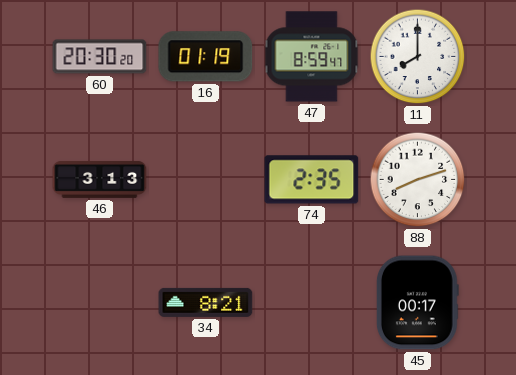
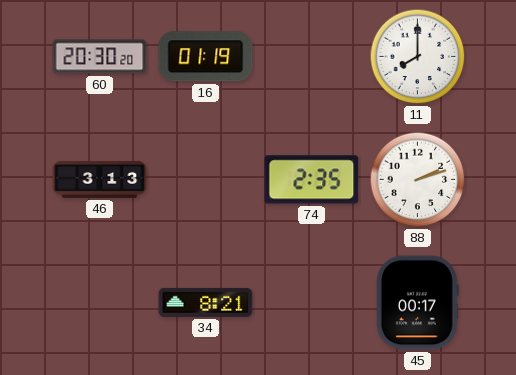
47: 8:59 -> none (312, 57)
88: 8:12 -> 2:12 (418, 180)
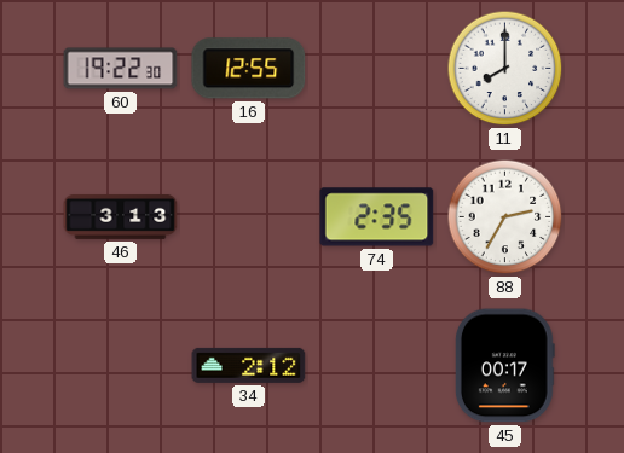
60: 20:30 -> 19:22 (121, 69)
16: 01:19 -> 12:55 (249, 69)
88: 2:12 -> 2:35 (505, 217)
34: 8:21 -> 2:12 (249, 365)
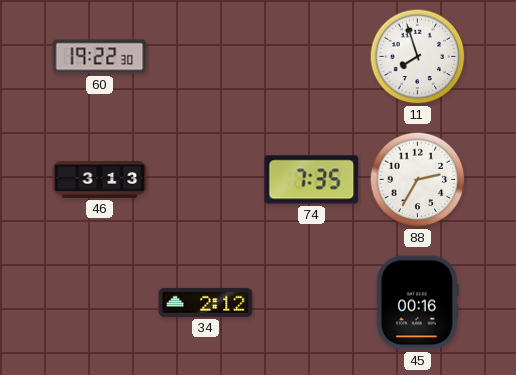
16: 12:55 -> none (249, 69)
11: 8:00 -> 7:57 (418, 57)
74: 2:35 -> 7:35 (312, 180)
45: 00:17 -> 00:16 (417, 303)
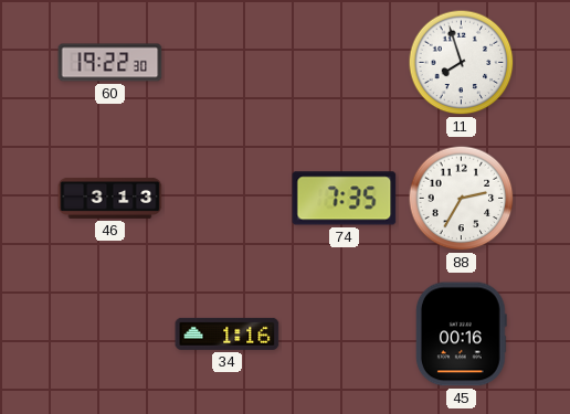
34: 2:12 -> 1:16 (228, 333)
